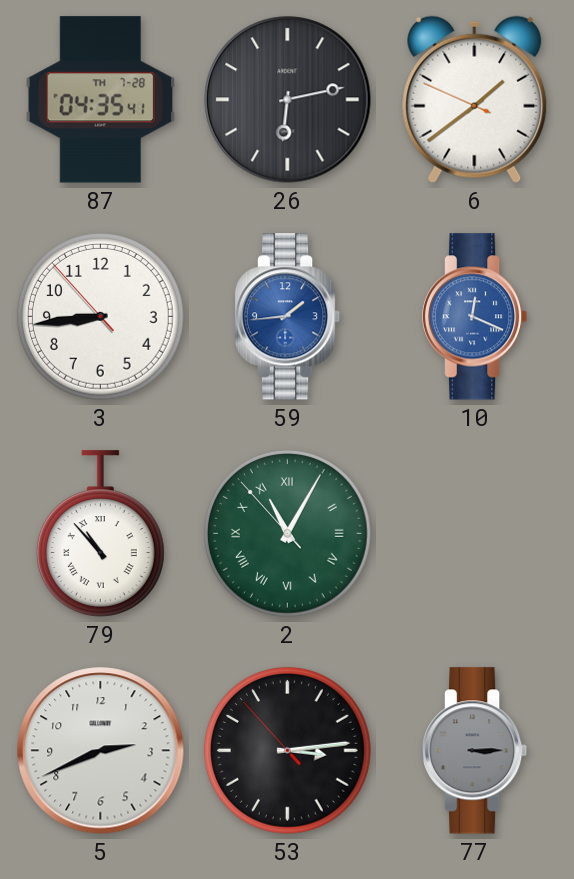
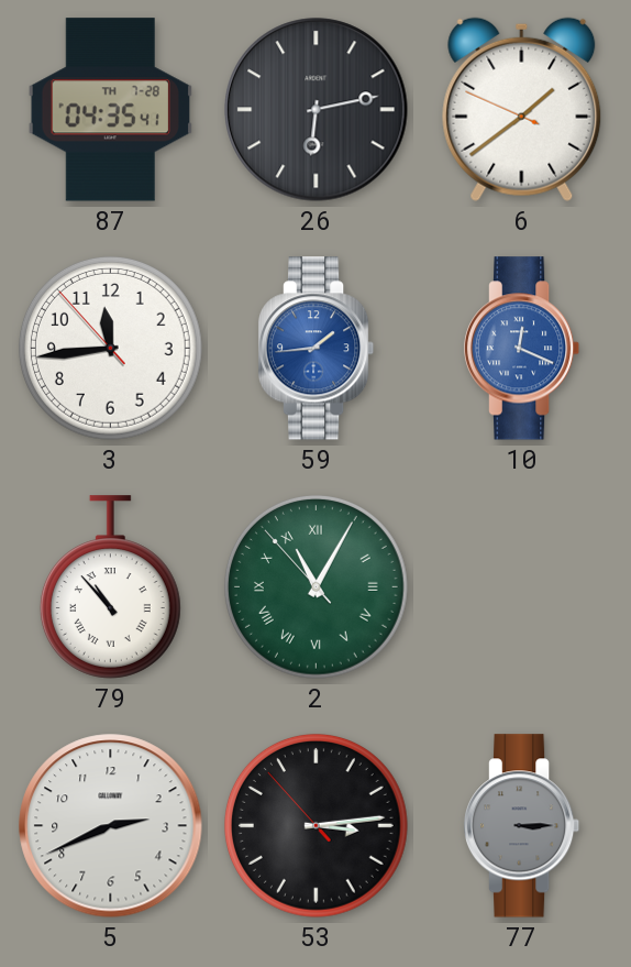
3: 8:43 -> 11:43 (110, 348)
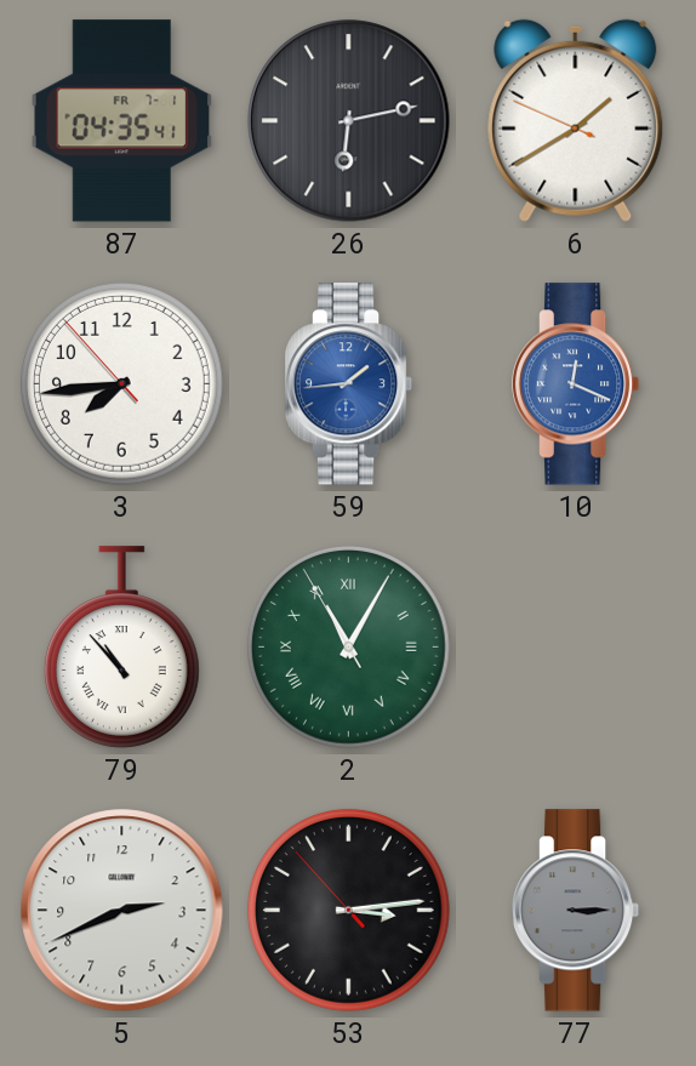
87 date: TH 7-28 -> FR 7-1 (122, 121)
6: 1:38 -> 1:39 (576, 120)
3: 11:43 -> 7:43 (121, 383)
2: 11:04:53 -> 11:04:55 (348, 646)
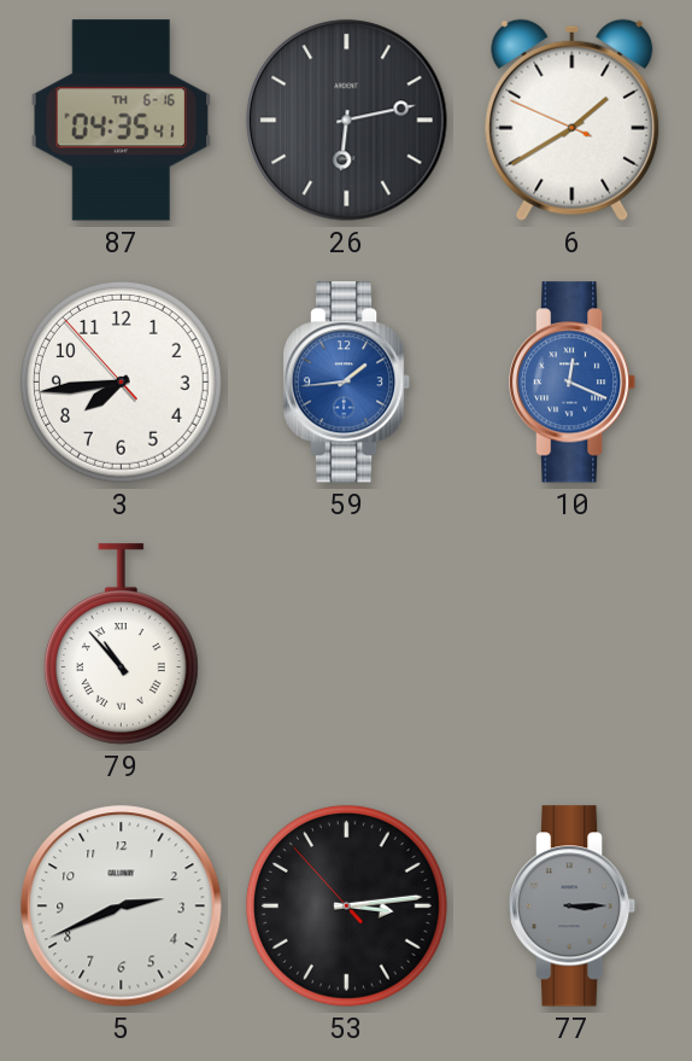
87 date: FR 7-1 -> TH 6-16 (122, 121)
2: 11:04 -> none (348, 646)
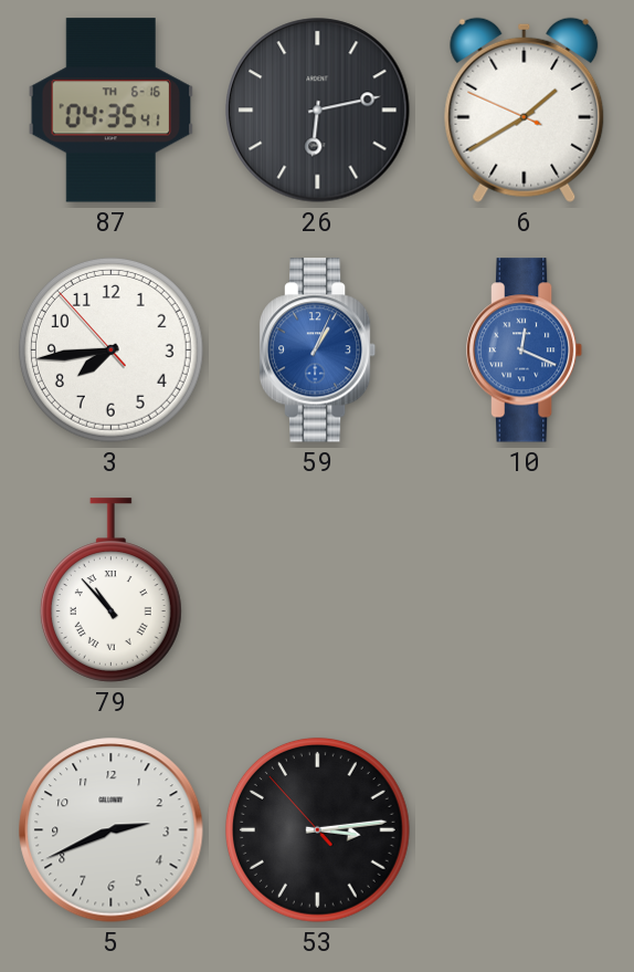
59: 1:44 -> 1:04 (318, 351)
77: 3:15 -> none (573, 906)
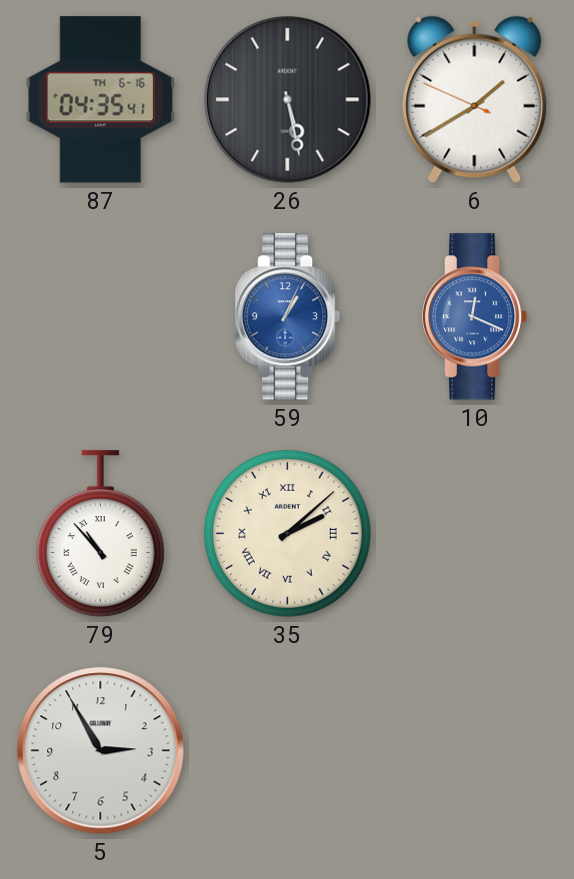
26: 6:13 -> 5:28 (288, 100)
3: 7:43 -> none (110, 349)
35: none -> 2:08 (287, 533)
5: 2:41 -> 2:55 (101, 751)
53: 3:13 -> none (317, 829)
